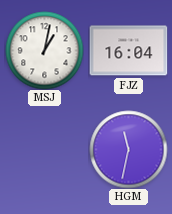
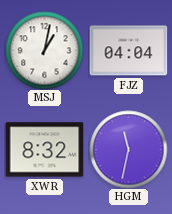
FJZ: 16:04 -> 04:04 (128, 51)
XWR: none -> 8:32 (44, 150)
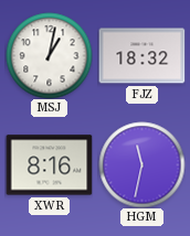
FJZ: 04:04 -> 18:32 (141, 56)
XWR: 8:32 -> 8:16 (49, 165)
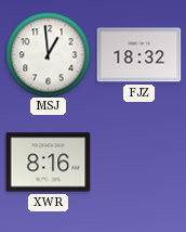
MSJ: 1:02 -> 12:59 (48, 54)
HGM: 11:32 -> none (141, 164)
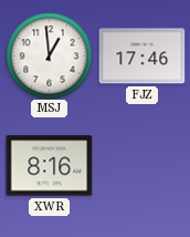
FJZ: 18:32 -> 17:46 (141, 56)
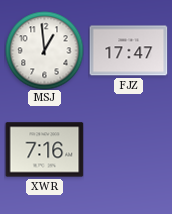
FJZ: 17:46 -> 17:47 (128, 51)
XWR: 8:16 -> 7:16 (44, 150)
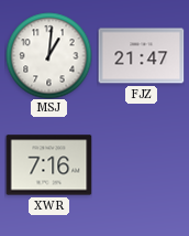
MSJ: 12:59 -> 1:01 (48, 55)
FJZ: 17:47 -> 21:47 (141, 56)
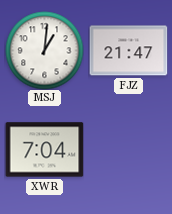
XWR: 7:16 -> 7:04 (44, 150)
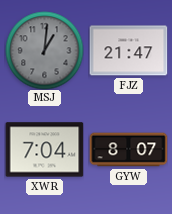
MSJ dial: white -> grey (44, 50)
GYW: none -> 8:07 (128, 150)
